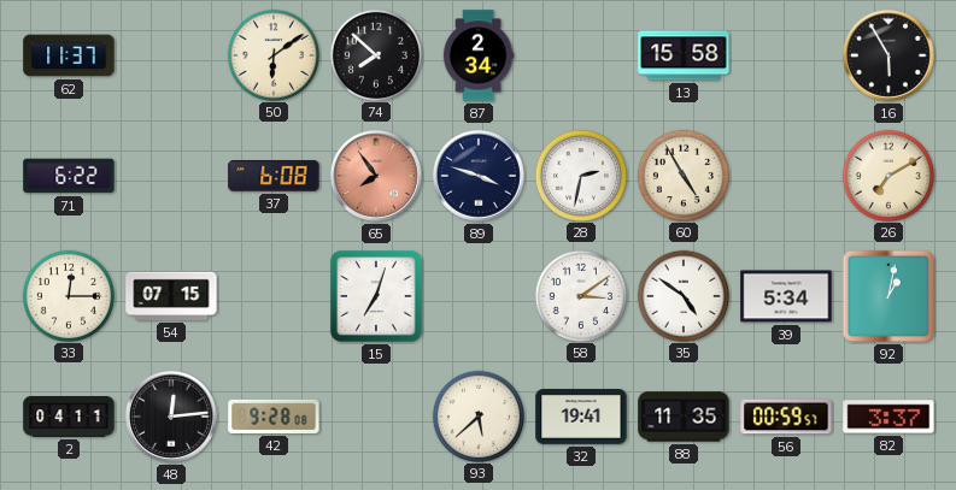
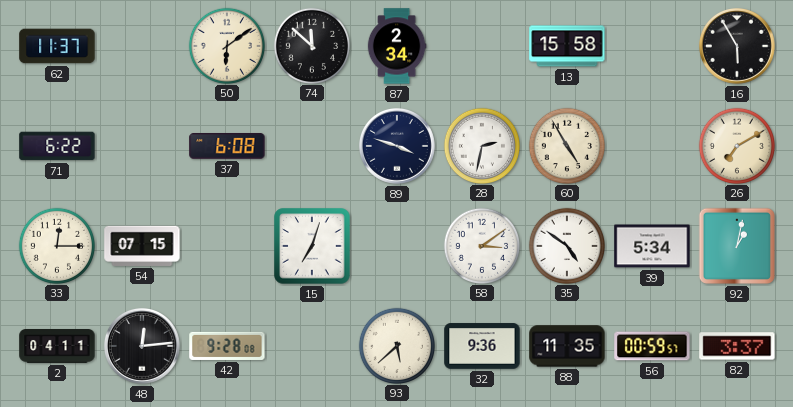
74: 7:52 -> 11:52 (311, 45)
65: 7:54 -> none (376, 176)
32: 19:41 -> 9:36 (482, 346)
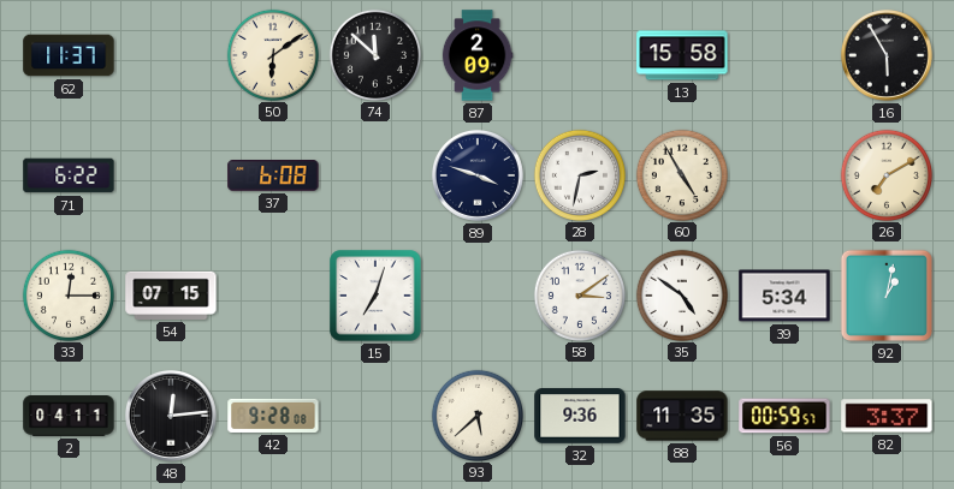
87: 2:34 -> 2:09 (478, 55)
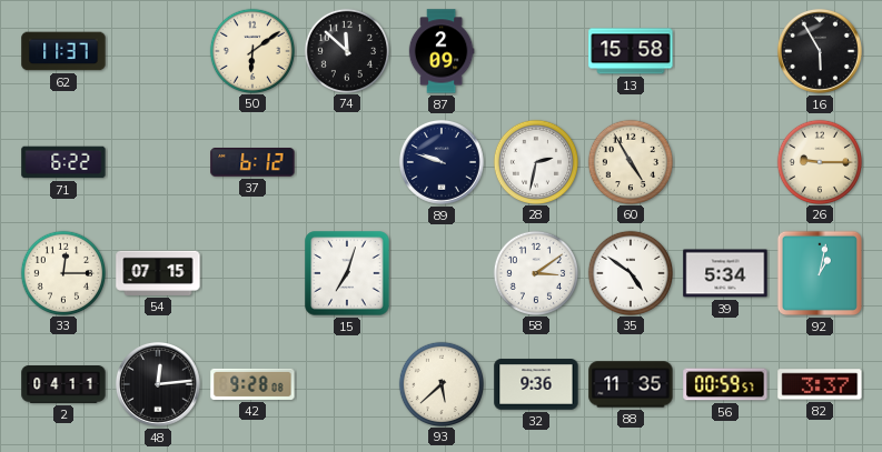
37: 6:08 -> 6:12 (252, 162)
89: 3:48 -> 9:48 (442, 162)
26: 7:10 -> 9:15 (819, 161)
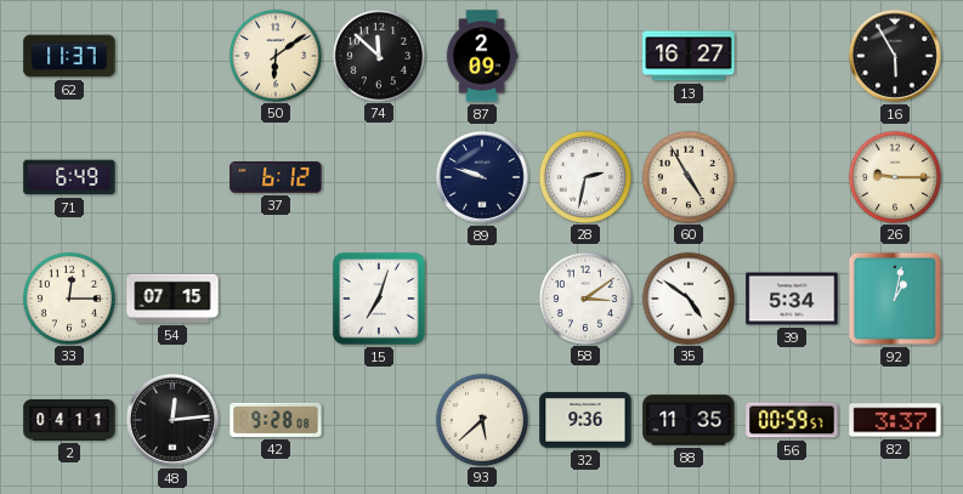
13: 15:58 -> 16:27 (689, 56)
71: 6:22 -> 6:49 (69, 177)
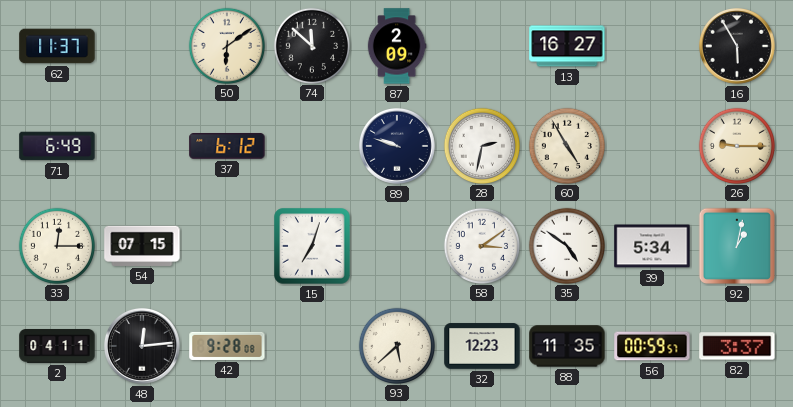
32: 9:36 -> 12:23 (482, 346)
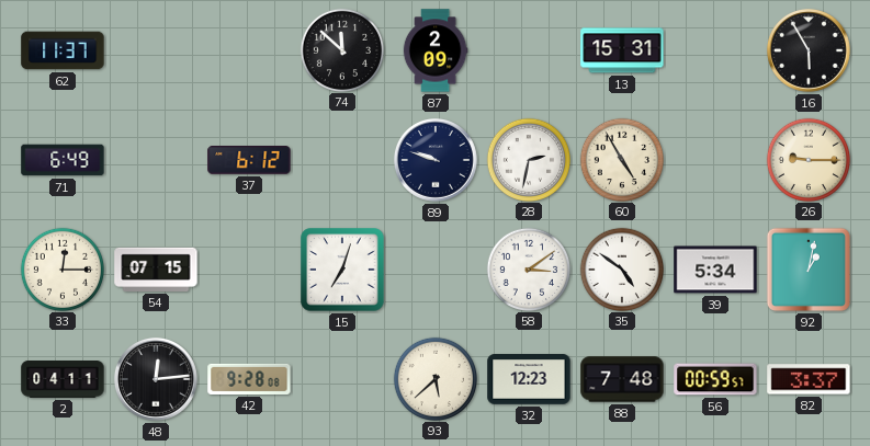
50: 6:09 -> none (226, 45)
13: 16:27 -> 15:31 (622, 50)
88: 11:35 -> 7:48 (622, 379)
